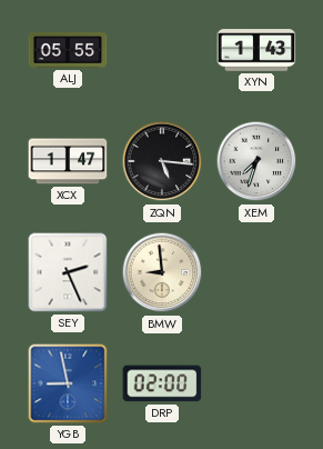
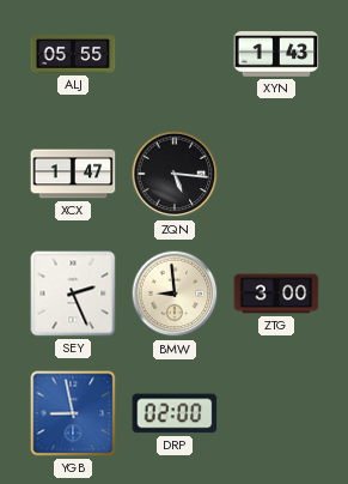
XEM: 7:33 -> none (256, 161)
ZTG: none -> 3:00 (276, 294)
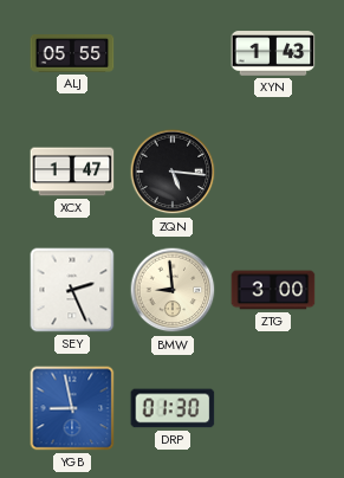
DRP: 02:00 -> 01:30 (173, 408)
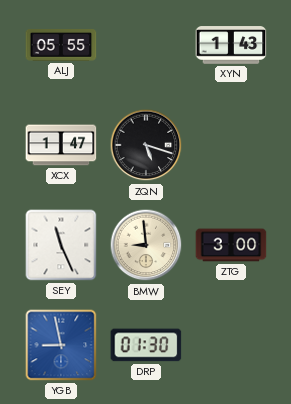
ZQN: 5:16 -> 5:18 (146, 145)
SEY: 2:26 -> 11:26 (61, 245)
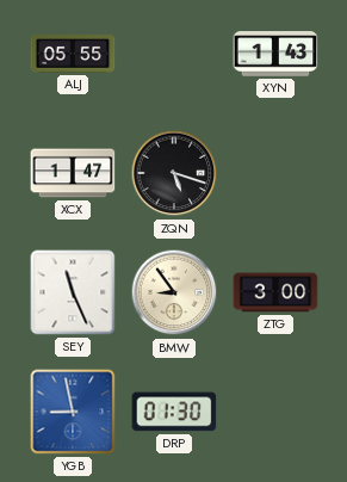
BMW: 8:59 -> 8:54 (174, 292)
